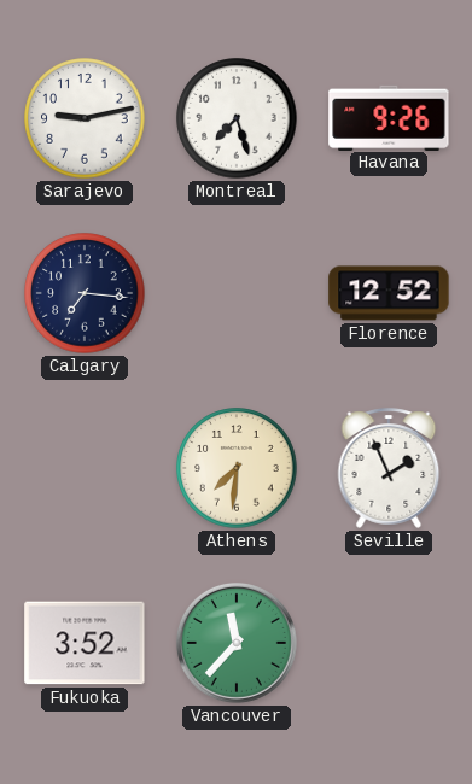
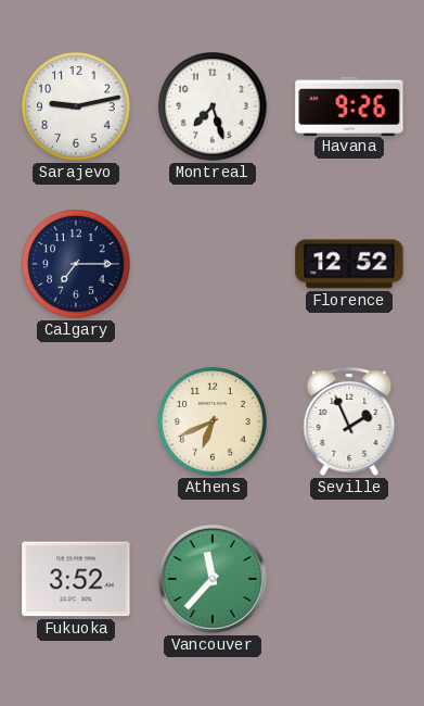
Calgary: 7:16 -> 7:15 (76, 264)
Athens: 7:31 -> 6:41 (213, 421)
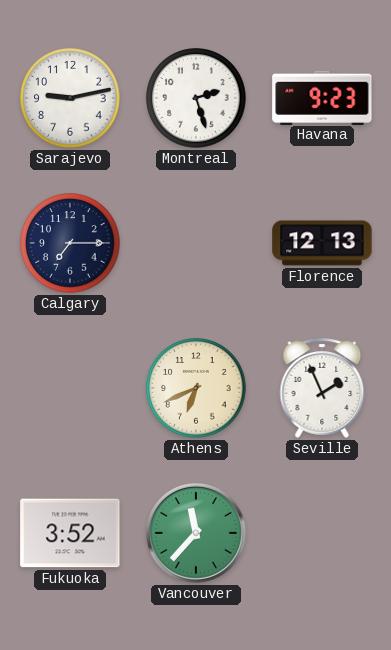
Montreal: 7:27 -> 2:27 (196, 98)
Havana: 9:26 -> 9:23 (322, 97)
Florence: 12:52 -> 12:13 (322, 243)
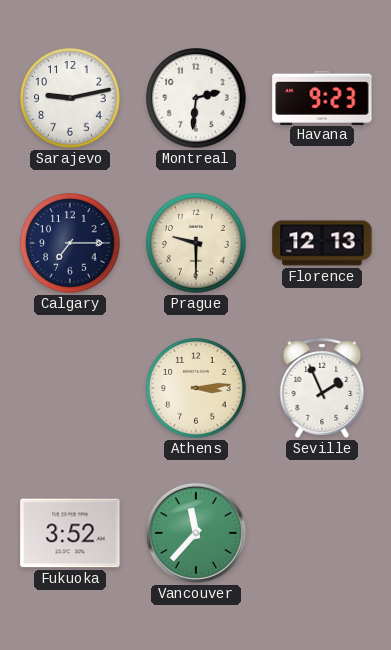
Montreal: 2:27 -> 2:31 (196, 98)
Prague: none -> 9:30 (196, 243)
Athens: 6:41 -> 3:14 (196, 388)
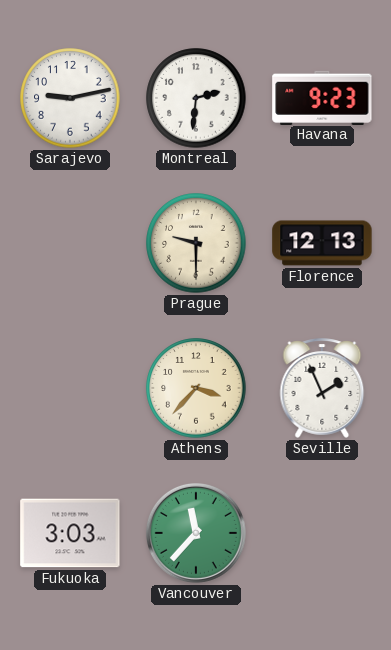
Calgary: 7:15 -> none (70, 243)
Athens: 3:14 -> 3:37 (196, 388)
Fukuoka: 3:52 -> 3:03 (70, 533)
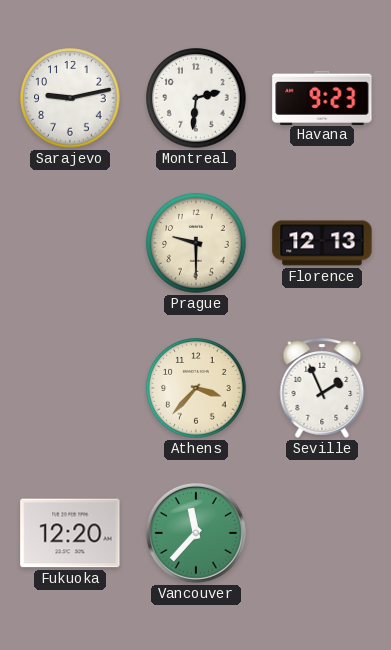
Fukuoka: 3:03 -> 12:20 (70, 533)
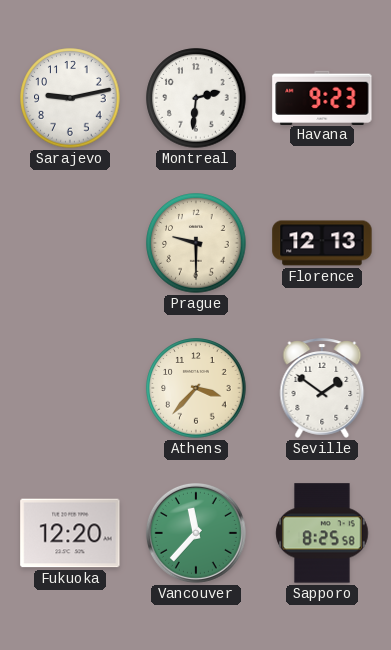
Seville: 1:56 -> 1:51 (322, 388)
Sapporo: none -> 8:25 (322, 533)
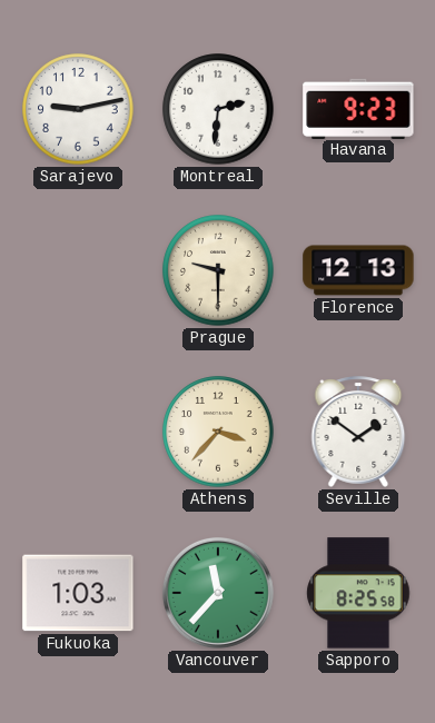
Fukuoka: 12:20 -> 1:03 (78, 593)
